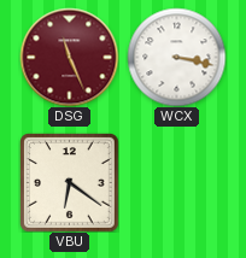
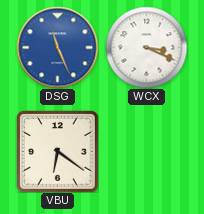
DSG dial: burgundy -> blue (57, 47)
WCX: 3:17 -> 3:19 (146, 47)
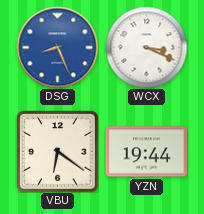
DSG: 11:26 -> 8:26 (57, 47)
YZN: none -> 19:44 (146, 152)
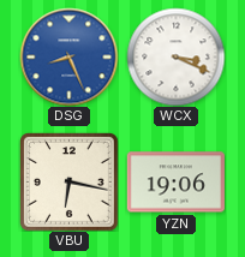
VBU: 6:21 -> 6:17 (70, 183)
YZN: 19:44 -> 19:06 (175, 183)
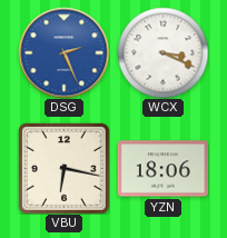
DSG: 8:26 -> 2:26 (63, 52)
YZN: 19:06 -> 18:06 (162, 169)
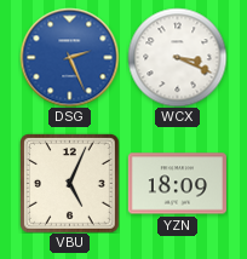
VBU: 6:17 -> 5:04 (70, 184)
YZN: 18:06 -> 18:09 (177, 184)
